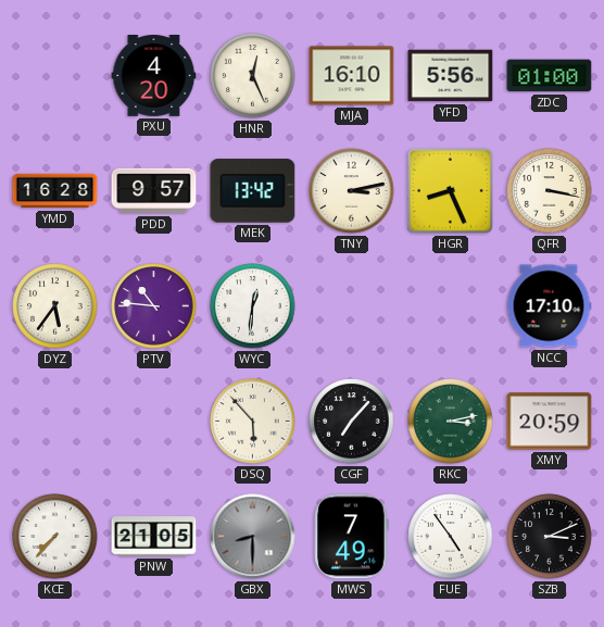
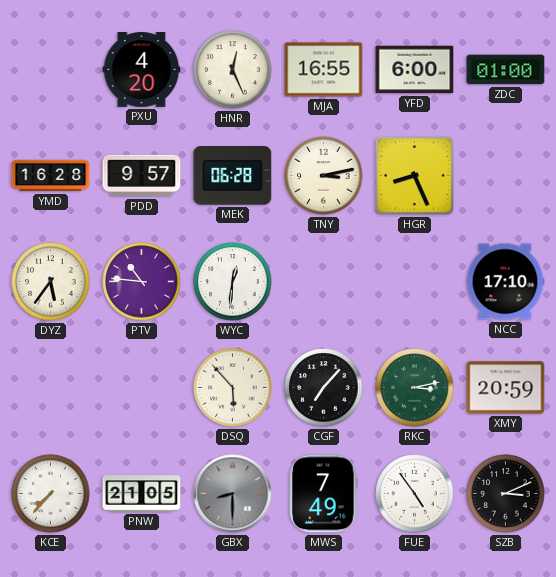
MJA: 16:10 -> 16:55 (324, 70)
YFD: 5:56 -> 6:00 (415, 70)
MEK: 13:42 -> 06:28 (233, 176)
QFR: 3:17 -> none (550, 191)
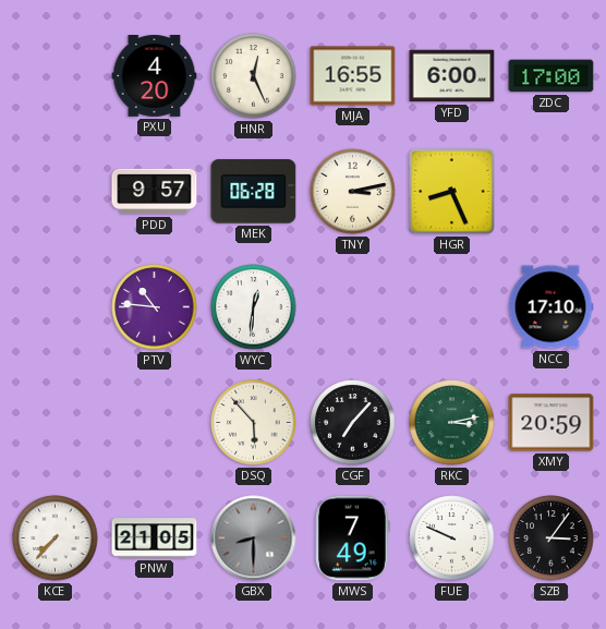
ZDC: 01:00 -> 17:00 (552, 76)
YMD: 16:28 -> none (51, 176)
DYZ: 5:36 -> none (51, 282)
FUE: 4:54 -> 9:49 (452, 539)
SZB: 3:11 -> 3:06 (552, 539)
